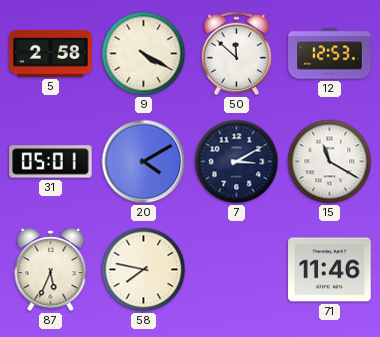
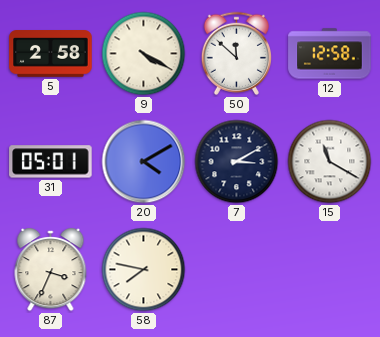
12: 12:53 -> 12:58 (330, 54)
87: 5:34 -> 3:34 (51, 270)
71: 11:46 -> none (330, 270)
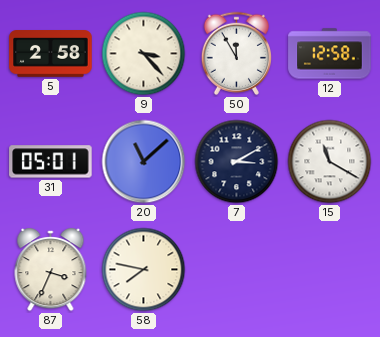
9: 4:20 -> 3:23 (144, 54)
50: 11:52 -> 11:55 (236, 53)
20: 4:10 -> 11:08 (144, 162)
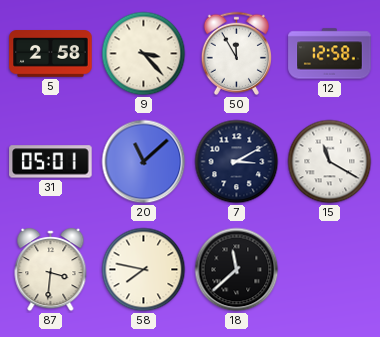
87: 3:34 -> 3:31 (51, 270)
18: none -> 11:38 (237, 270)
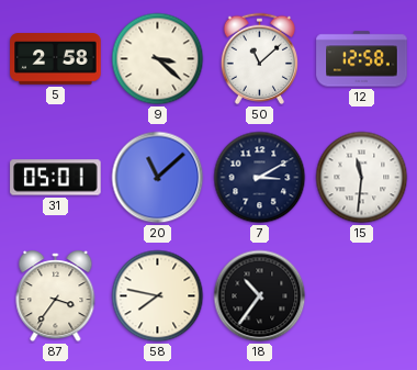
9: 3:23 -> 3:22 (158, 59)
50: 11:55 -> 11:08 (259, 58)
15: 11:20 -> 11:31 (362, 178)
87: 3:31 -> 3:36 (56, 296)
18: 11:38 -> 10:36 (260, 296)
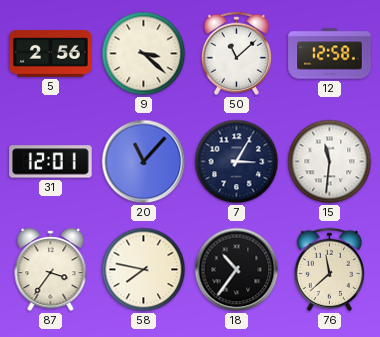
5: 2:58 -> 2:56 (51, 54)
31: 05:01 -> 12:01 (51, 162)
20: 11:08 -> 11:07 (144, 162)
7: 3:10 -> 3:05 (237, 162)
76: none -> 11:38 (329, 269)
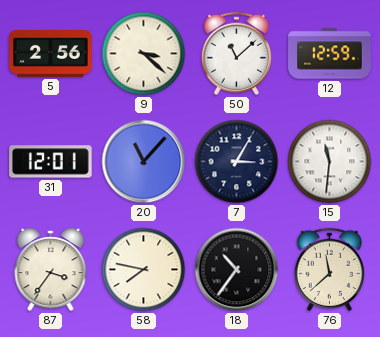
12: 12:58 -> 12:59 (330, 54)
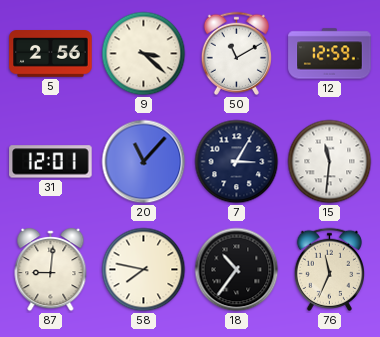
50: 11:08 -> 11:10 (236, 53)
87: 3:36 -> 9:01 (51, 270)
76: 11:38 -> 11:34 (329, 269)
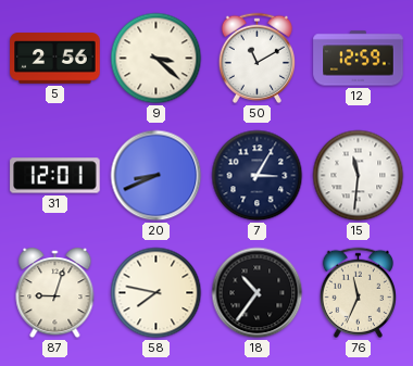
20: 11:07 -> 8:41 (157, 176)
87: 9:01 -> 9:03 (55, 293)
